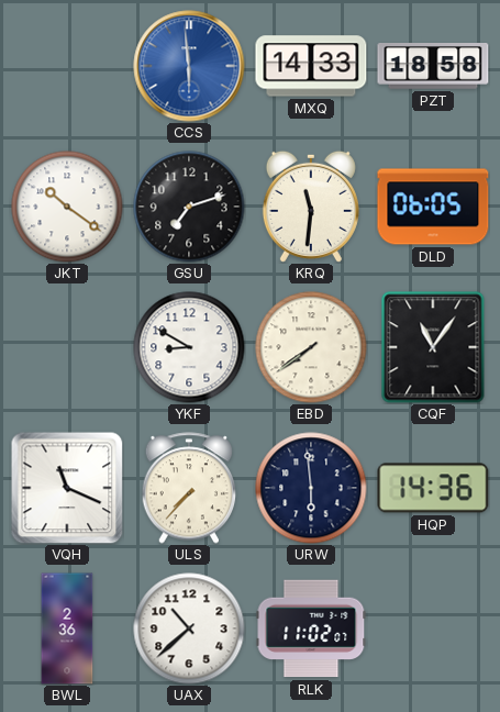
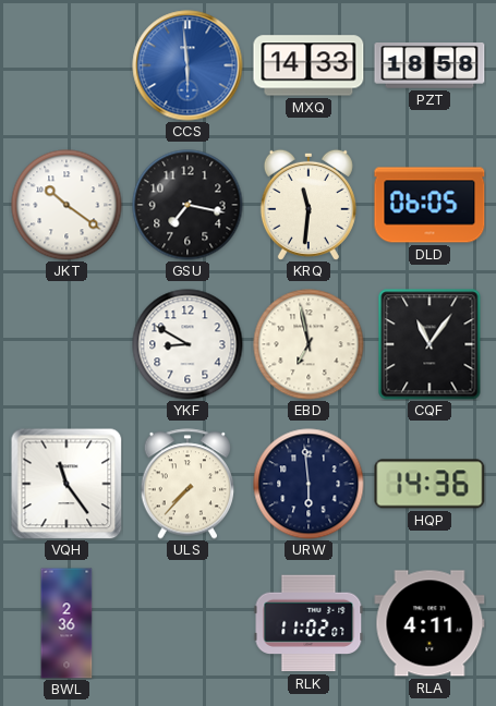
GSU: 7:12 -> 7:17 (187, 205)
EBD: 7:39 -> 6:58 (309, 344)
VQH: 11:19 -> 11:24 (66, 484)
UAX: 10:38 -> none (189, 628)
RLA: none -> 4:11 (430, 623)
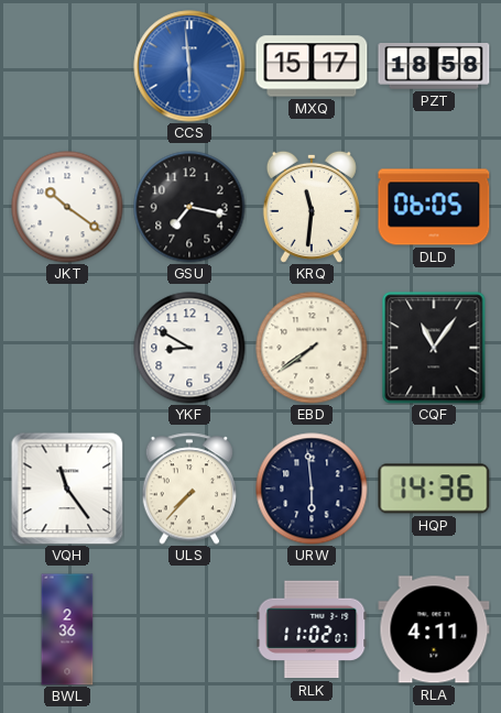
MXQ: 14:33 -> 15:17 (312, 66)
EBD: 6:58 -> 7:39 (312, 348)
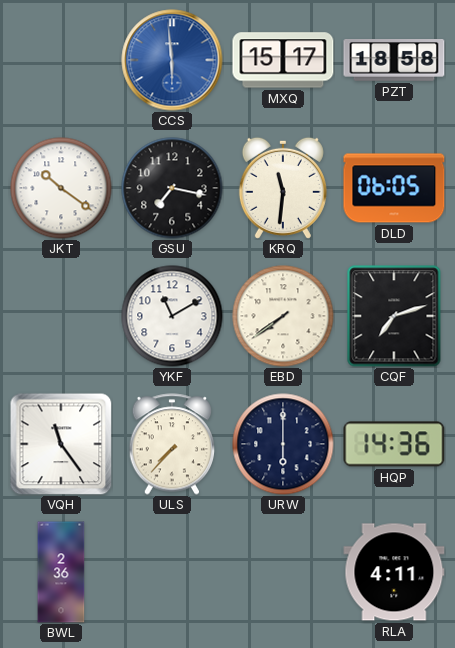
YKF: 8:50 -> 11:10 (172, 316)
CQF: 11:06 -> 7:12 (394, 316)
URW: 5:59 -> 6:00 (283, 444)
RLK: 11:02 -> none (312, 629)
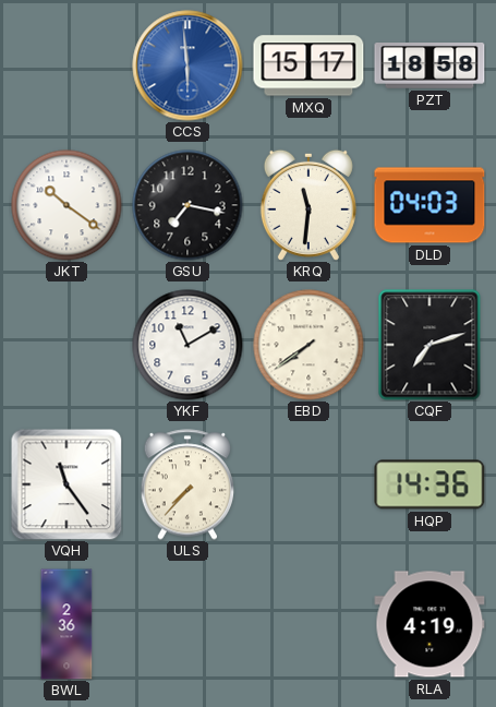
DLD: 06:05 -> 04:03 (430, 205)
URW: 6:00 -> none (283, 444)
RLA: 4:11 -> 4:19 (430, 624)
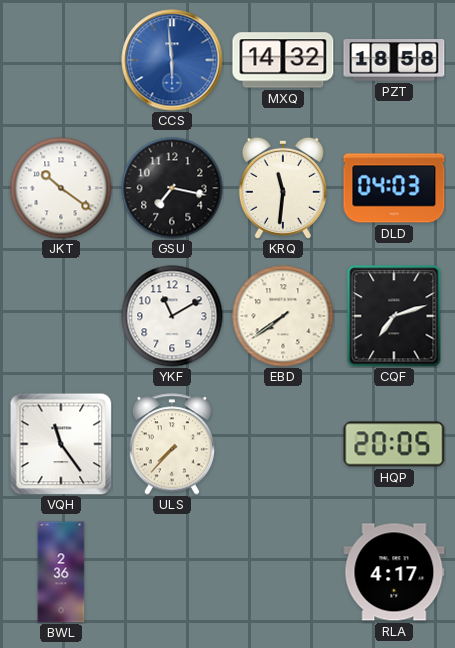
MXQ: 15:17 -> 14:32 (283, 60)
HQP: 14:36 -> 20:05 (394, 444)
RLA: 4:19 -> 4:17 (394, 572)
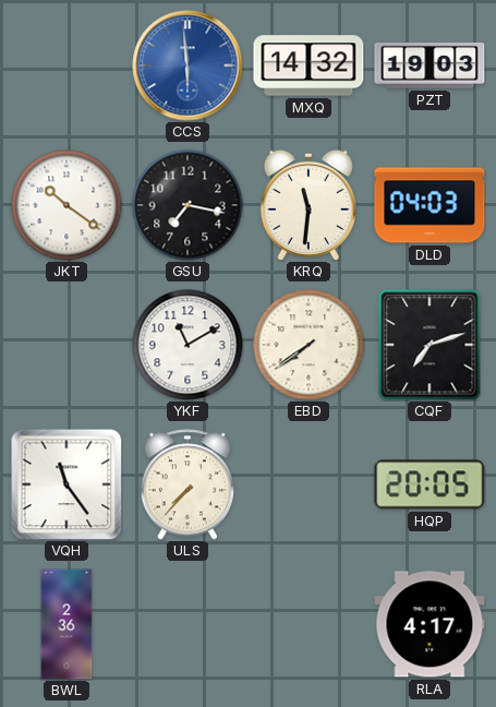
PZT: 18:58 -> 19:03 (430, 67)
